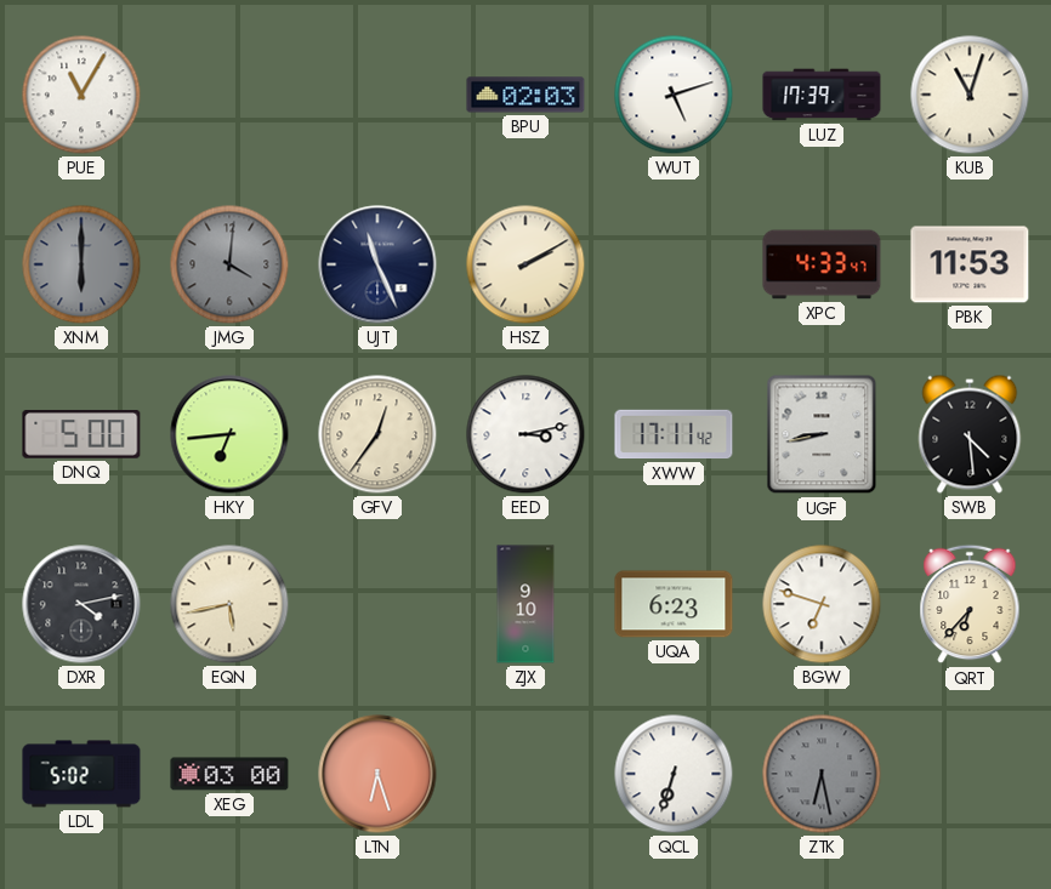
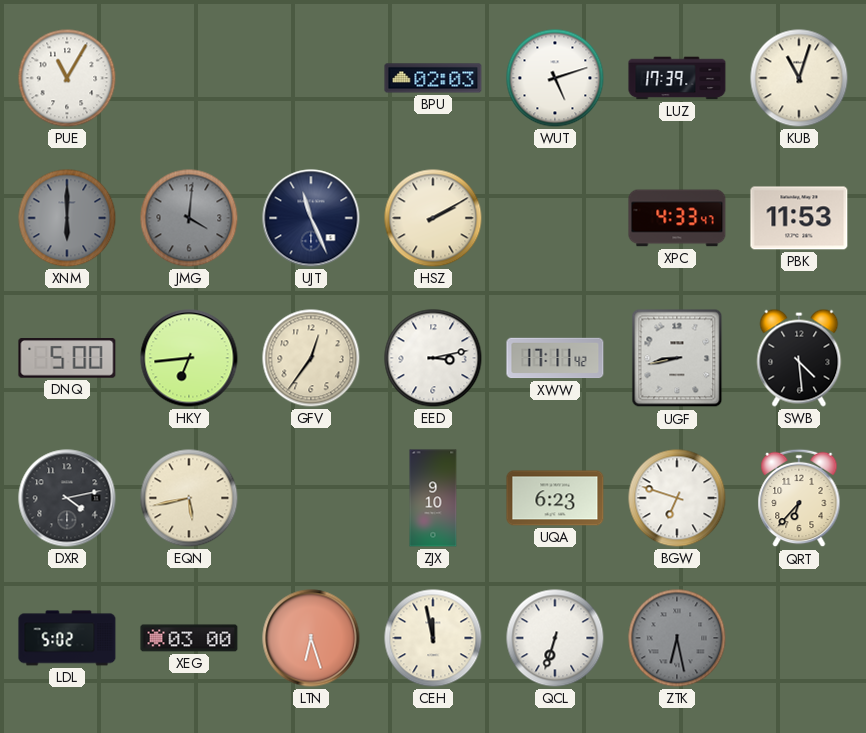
CEH: none -> 11:58 (433, 638)
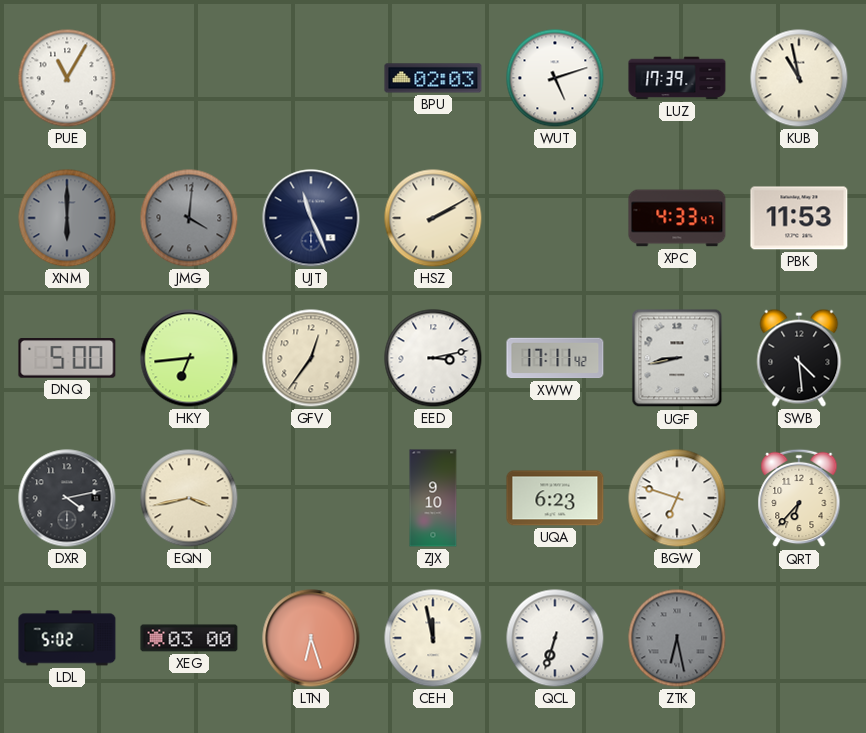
KUB: 11:03 -> 10:58 (799, 78)
EQN: 5:43 -> 3:43 (189, 498)
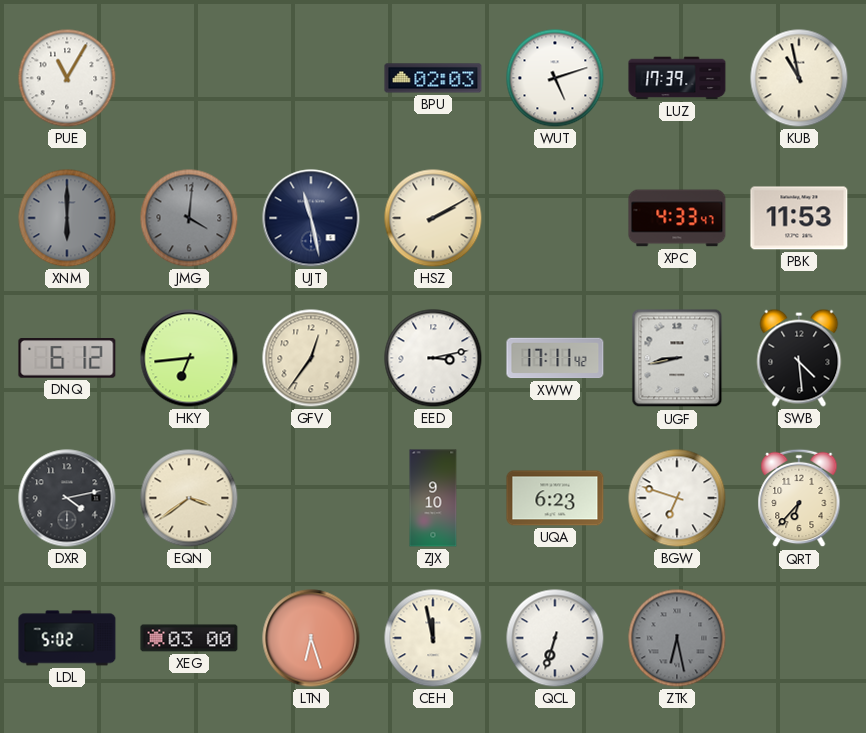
UJT: 11:26 -> 11:28 (311, 218)
DNQ: 5:00 -> 6:12 (67, 358)
EQN: 3:43 -> 3:39 (189, 498)
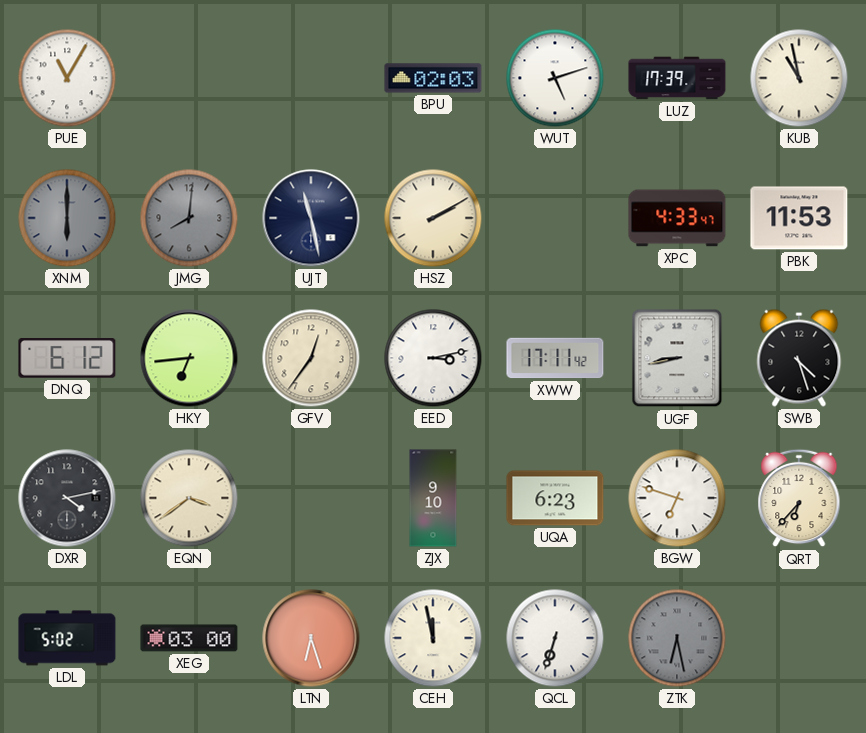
JMG: 4:01 -> 8:01 (189, 218)
SWB: 4:29 -> 4:27 (799, 358)
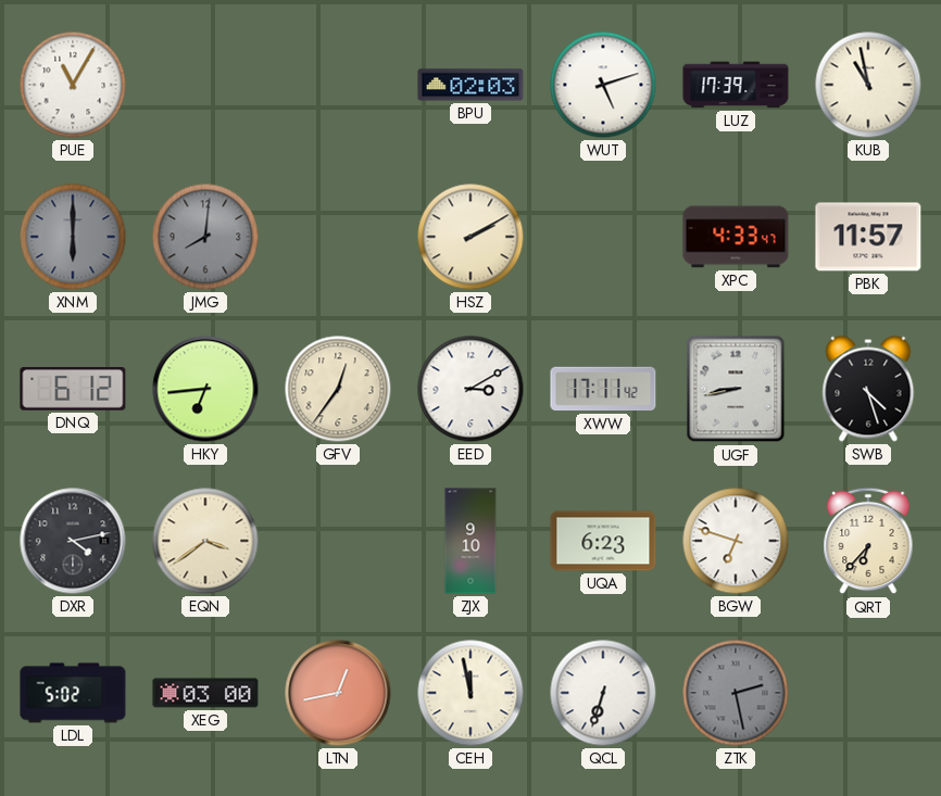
UJT: 11:28 -> none (311, 218)
PBK: 11:53 -> 11:57 (868, 237)
EED: 3:13 -> 3:10 (470, 389)
LTN: 6:27 -> 12:43 (338, 693)
ZTK: 6:28 -> 2:28 (736, 693)
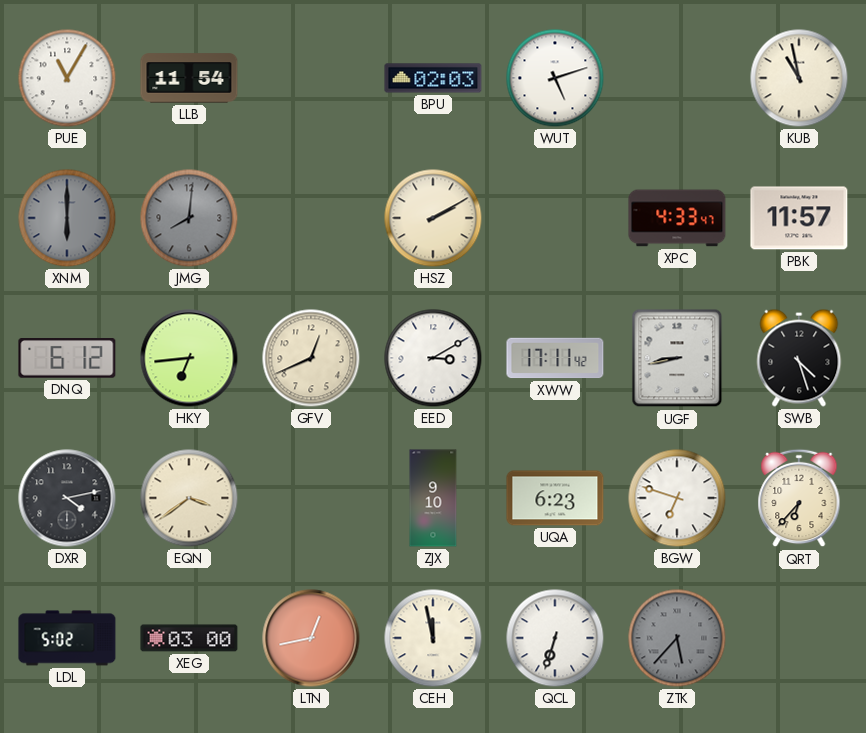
LLB: none -> 11:54 (189, 78)
LUZ: 17:39 -> none (736, 85)
GFV: 12:36 -> 12:41 (311, 358)
ZTK: 2:28 -> 5:37 (677, 638)
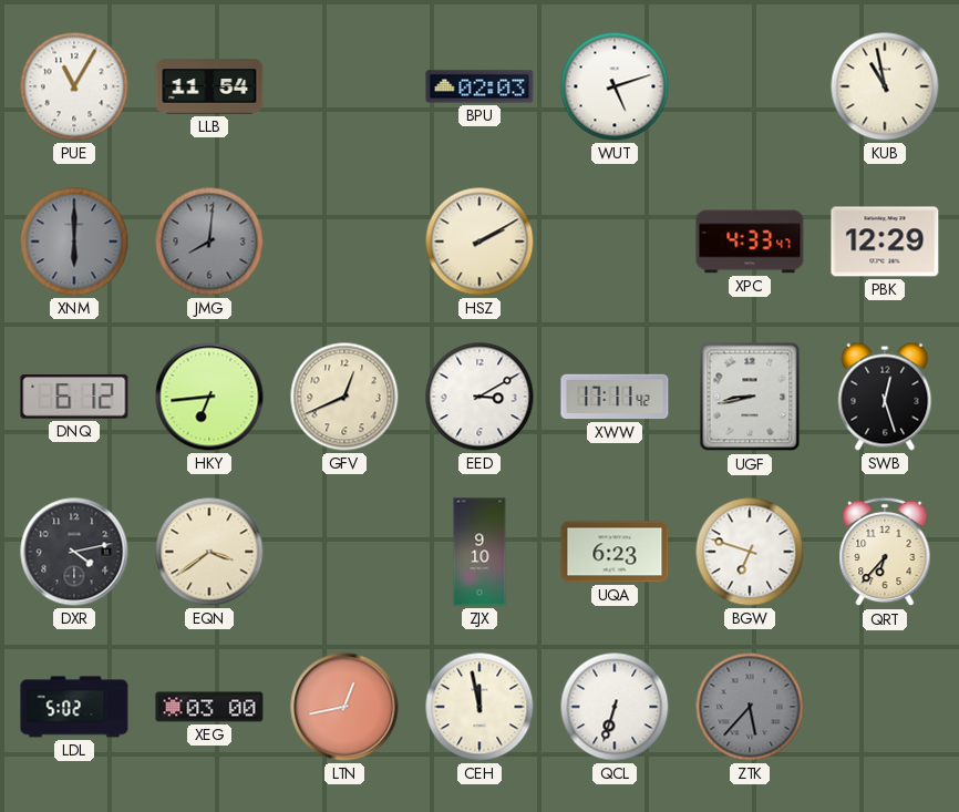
PBK: 11:57 -> 12:29 (885, 241)
SWB: 4:27 -> 12:27 (885, 397)
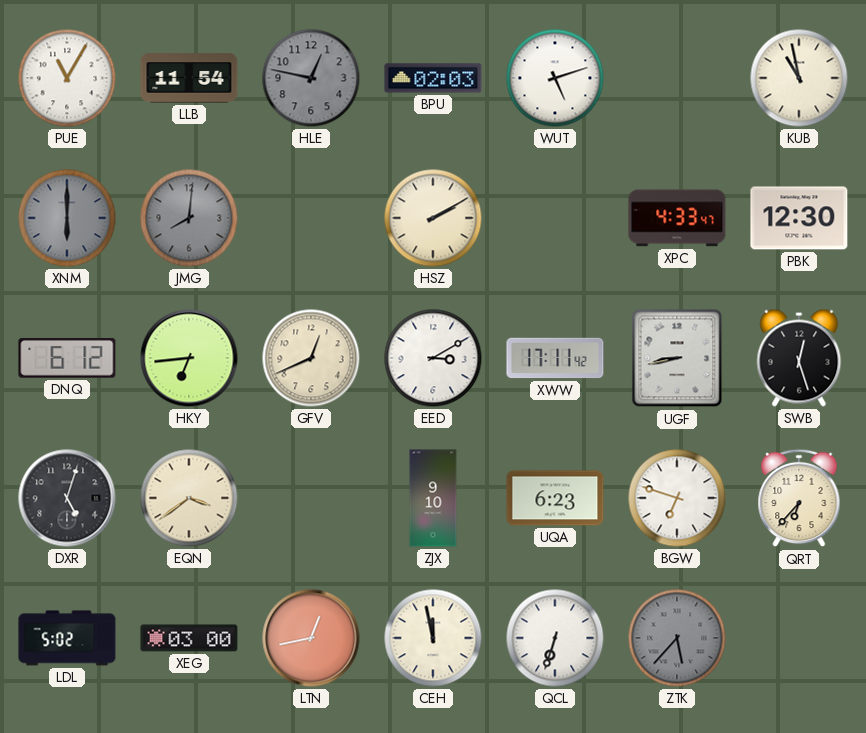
HLE: none -> 12:47 (311, 78)
PBK: 12:29 -> 12:30 (799, 218)
DXR: 4:13 -> 5:03 (67, 498)
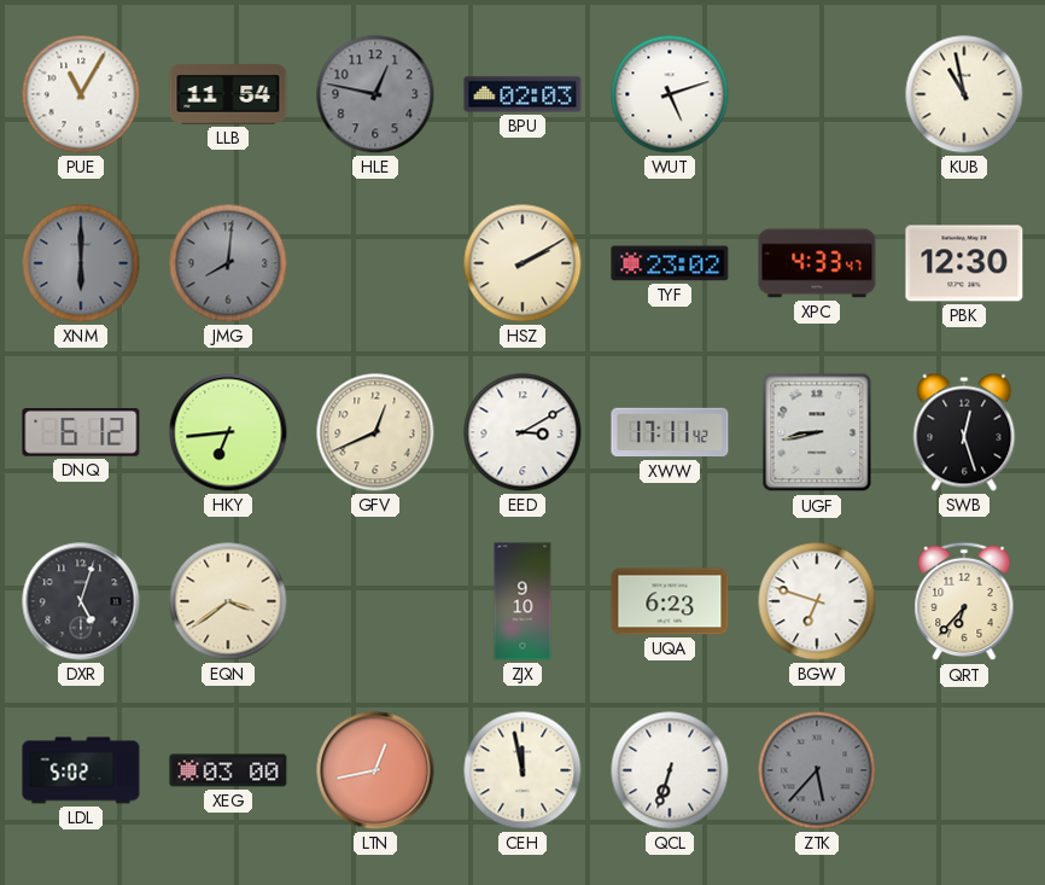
TYF: none -> 23:02 (670, 263)
